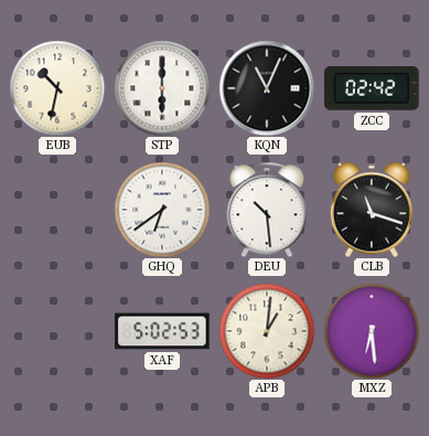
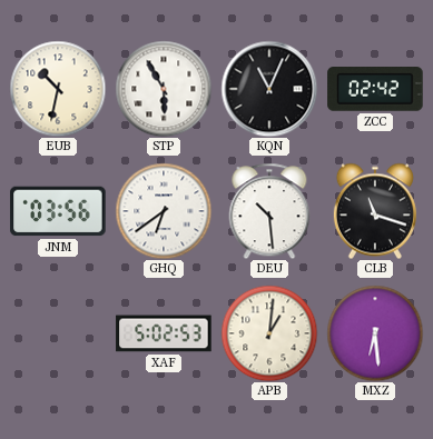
STP: 6:00 -> 5:55 (164, 89)
JNM: none -> 03:56 (58, 211)
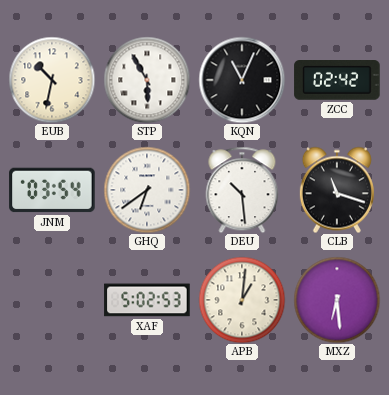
JNM: 03:56 -> 03:54 (52, 190)
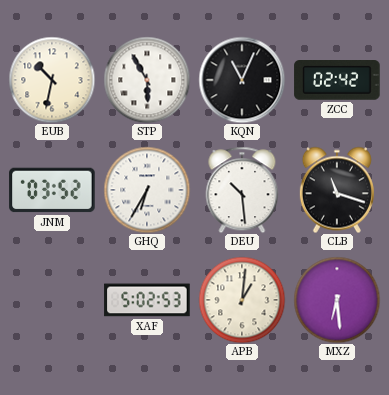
JNM: 03:54 -> 03:52 (52, 190)
GHQ: 6:39 -> 6:35 (147, 190)
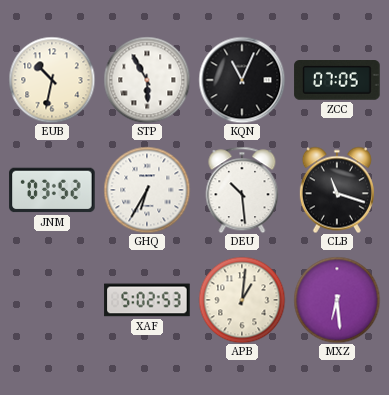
ZCC: 02:42 -> 07:05 (337, 81)
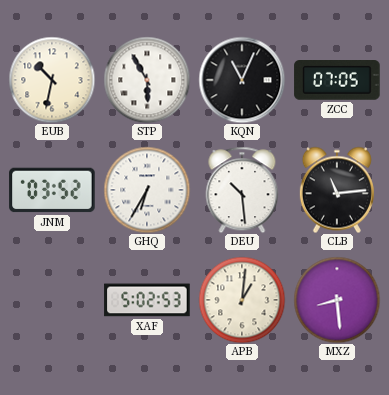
CLB: 11:18 -> 11:14 (337, 190)
MXZ: 6:29 -> 8:29 (337, 300)
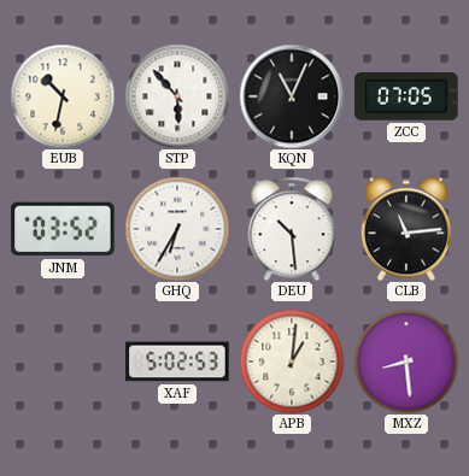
STP: 5:55 -> 5:53 (177, 96)
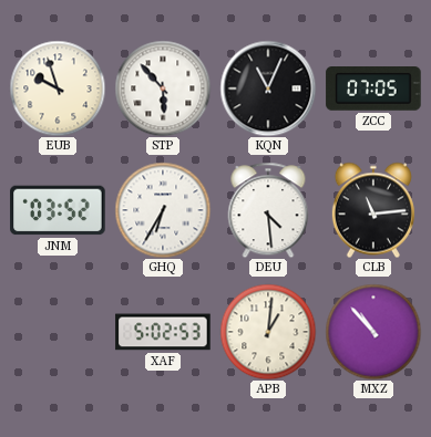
EUB: 10:32 -> 9:57 (58, 89)
DEU: 10:29 -> 4:29 (268, 210)
MXZ: 8:29 -> 10:53 (373, 332)
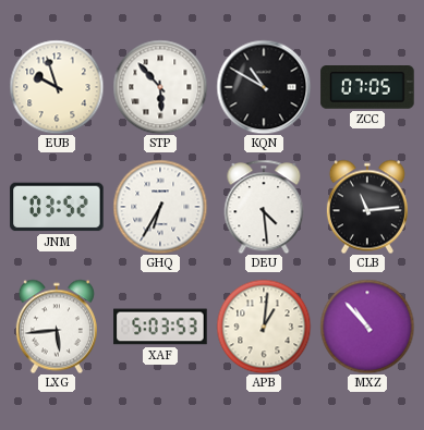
KQN: 11:04 -> 10:50 (264, 87)
LXG: none -> 5:44 (57, 327)
XAF: 5:02 -> 5:03 (160, 327)
